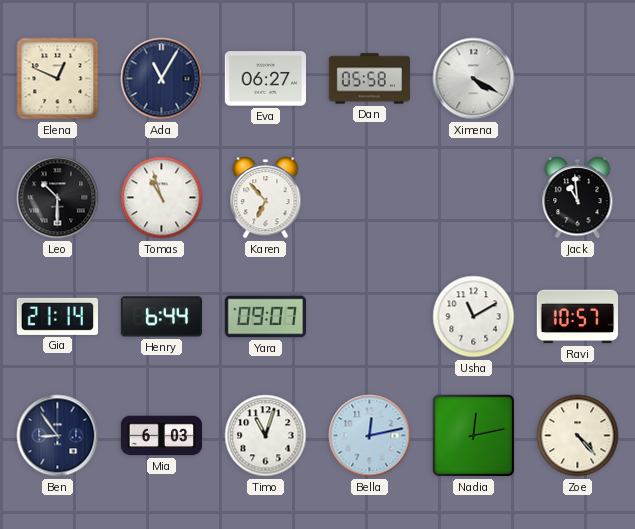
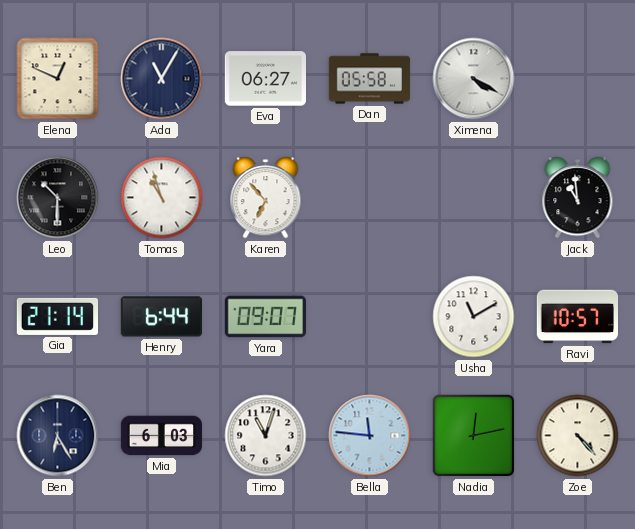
Ben: 8:54 -> 6:25 (58, 436)
Bella: 12:13 -> 11:46 (370, 436)
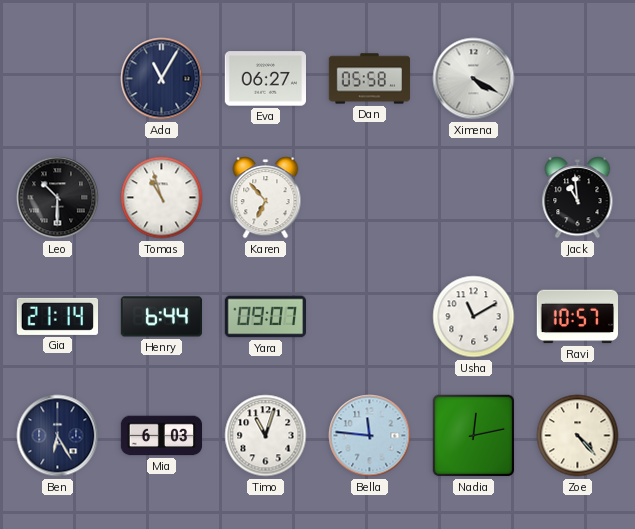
Elena: 12:49 -> none (58, 79)
